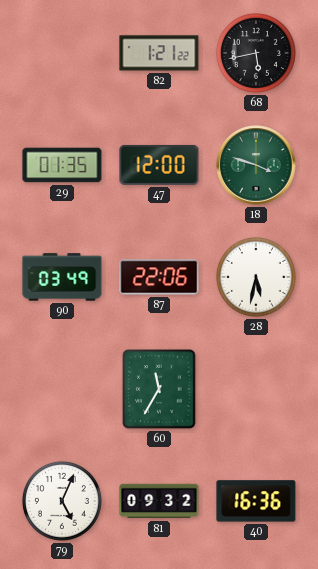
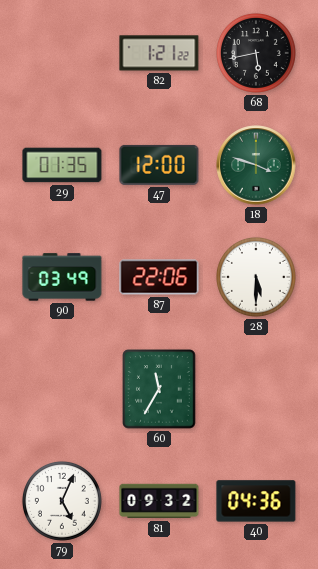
28: 5:32 -> 5:30 (256, 277)
40: 16:36 -> 04:36 (256, 501)
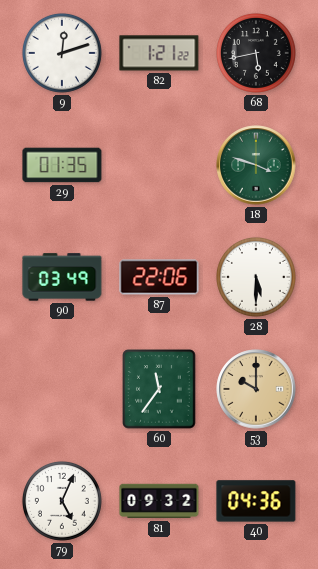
9: none -> 12:12 (62, 53)
47: 12:00 -> none (159, 165)
60: 11:35 -> 11:36 (159, 389)
53: none -> 10:00 (256, 389)
